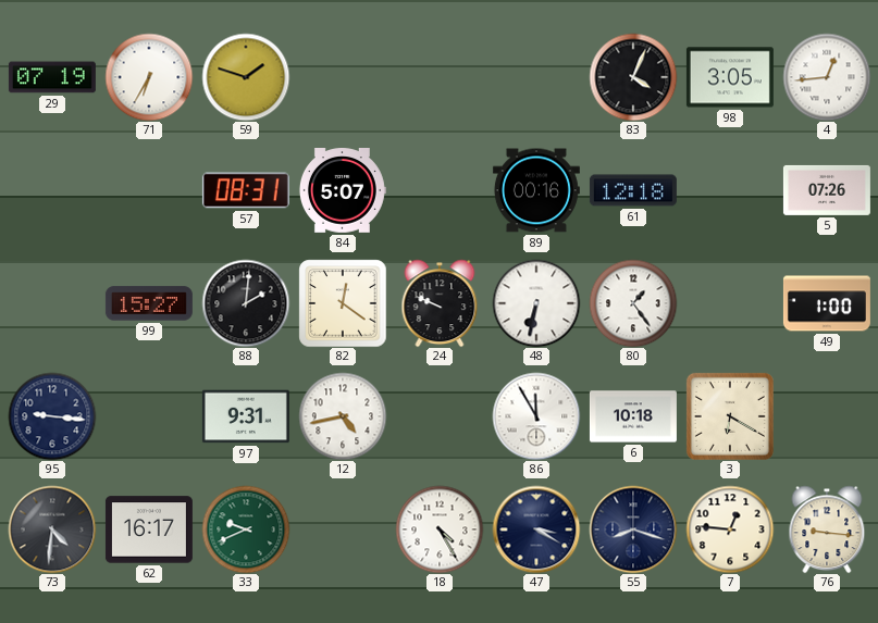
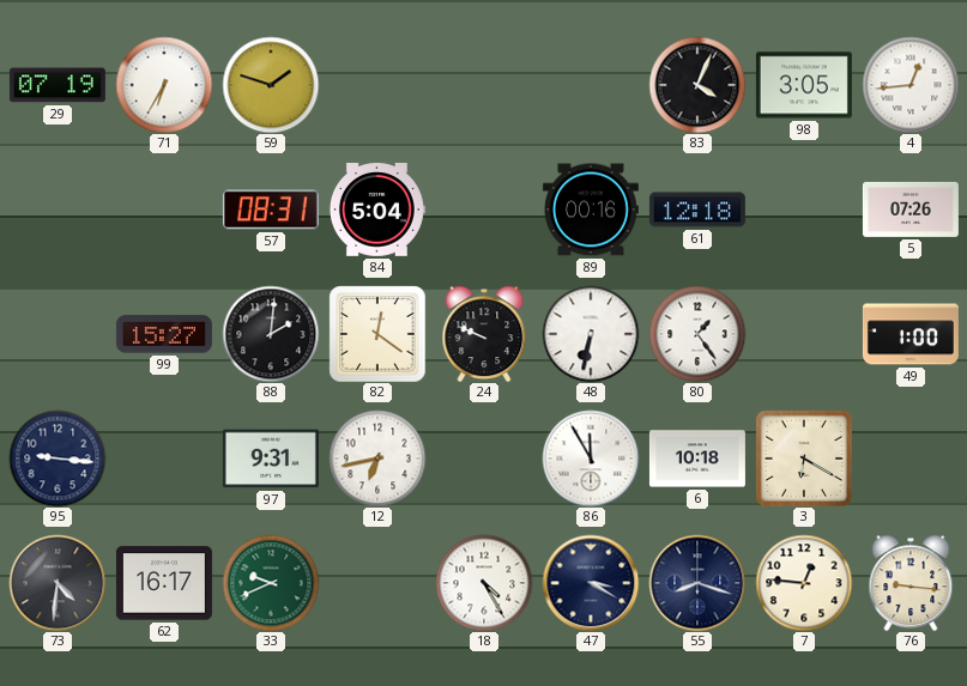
84: 5:07 -> 5:04 (377, 211)
12: 4:43 -> 6:43 (377, 459)
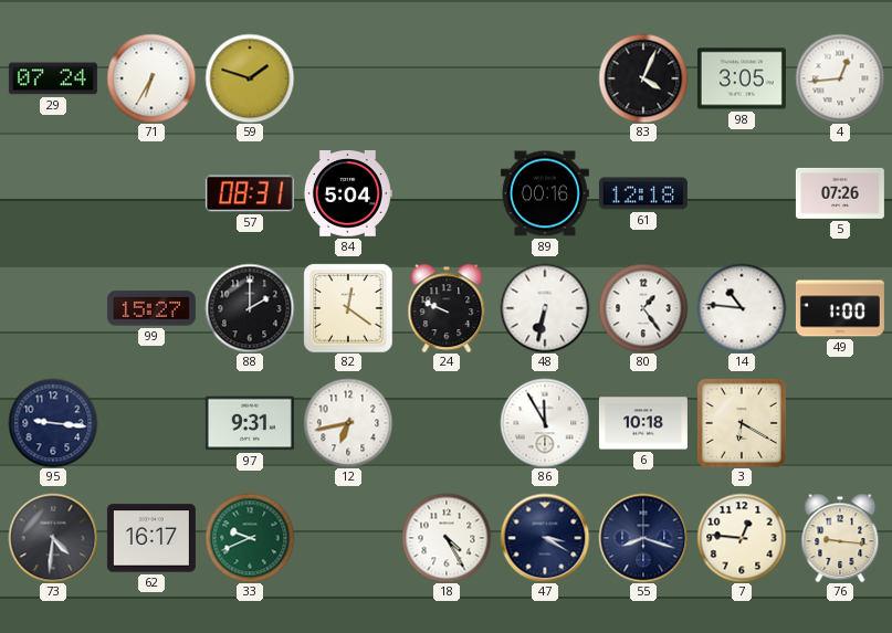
29: 07:19 -> 07:24 (53, 78)
88: 2:01 -> 2:00 (250, 308)
14: none -> 10:46 (742, 308)
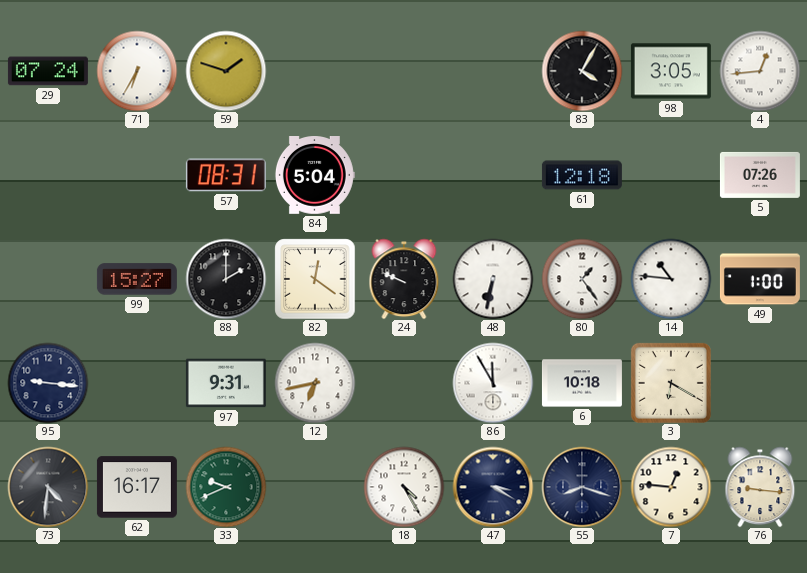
83: 4:04 -> 4:05 (582, 71)
89: 00:16 -> none (545, 193)
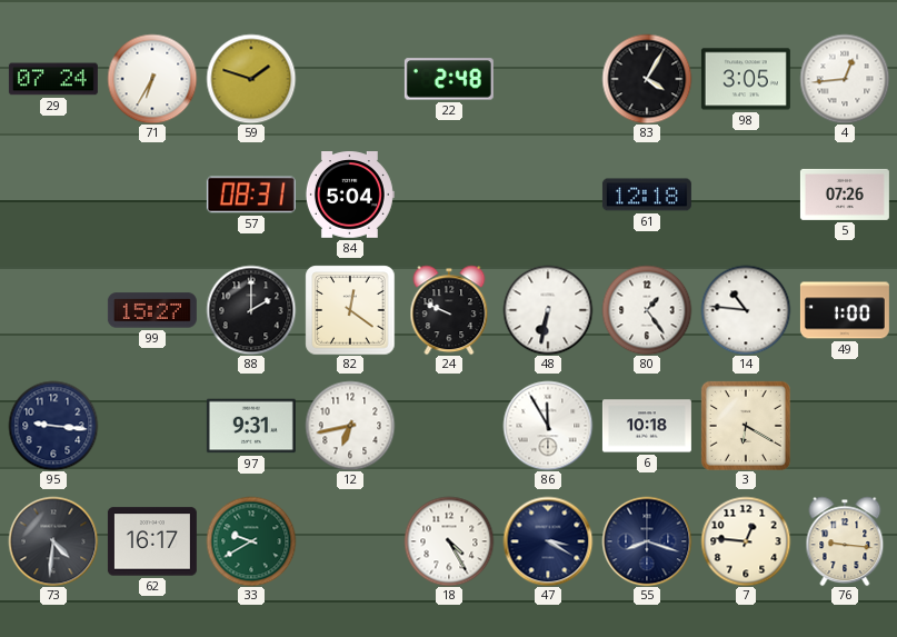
22: none -> 2:48 (449, 79)
33: 9:41 -> 9:40 (251, 541)
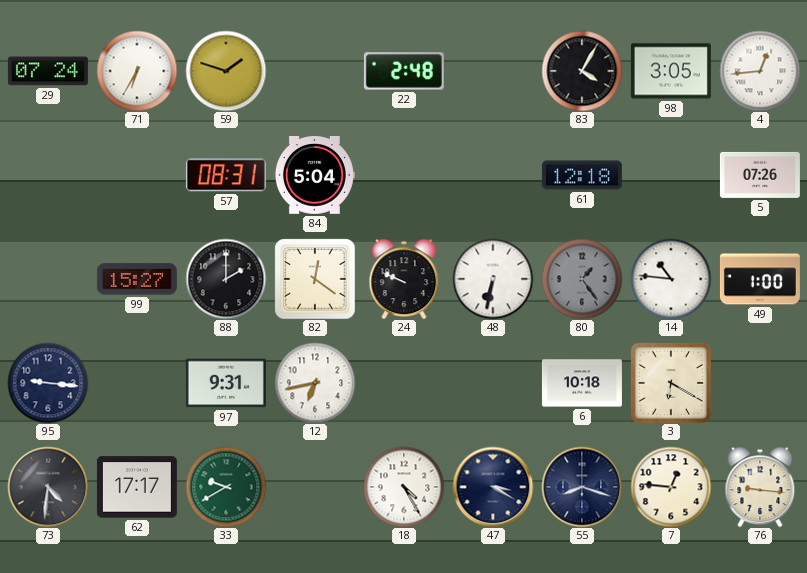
80 dial: white -> grey (582, 279)
86: 11:55 -> none (548, 426)
62: 16:17 -> 17:17 (137, 487)
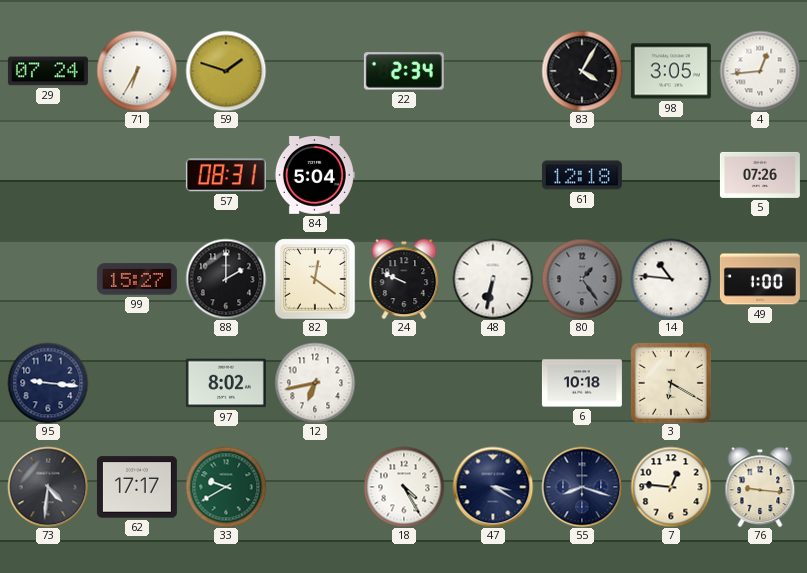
22: 2:48 -> 2:34 (404, 71)
97: 9:31 -> 8:02 (226, 383)
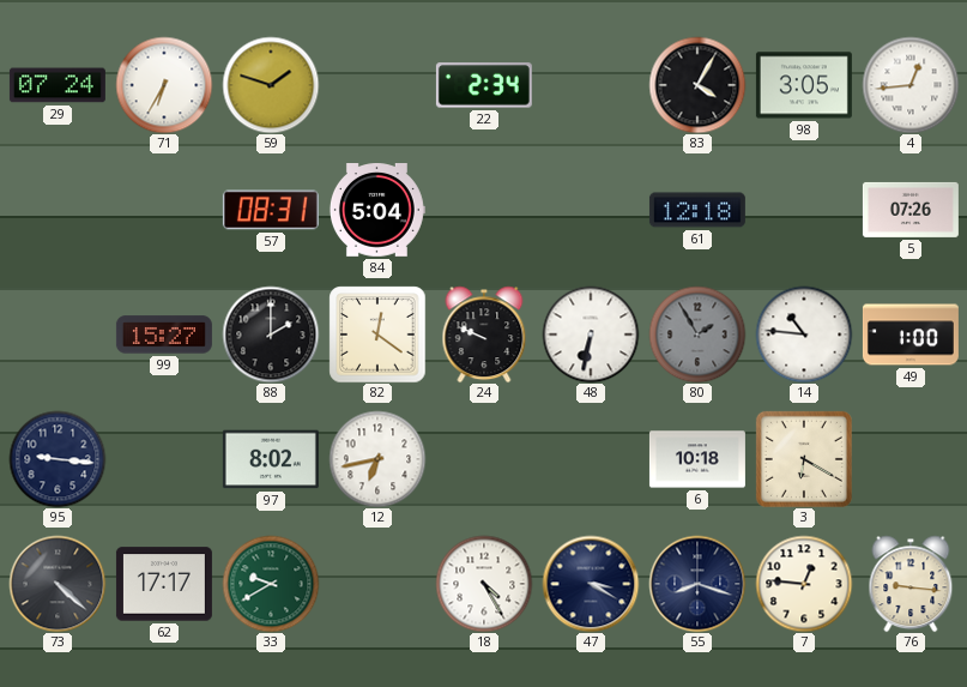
80: 1:24 -> 1:55 (697, 335)
73: 4:31 -> 4:22 (58, 584)
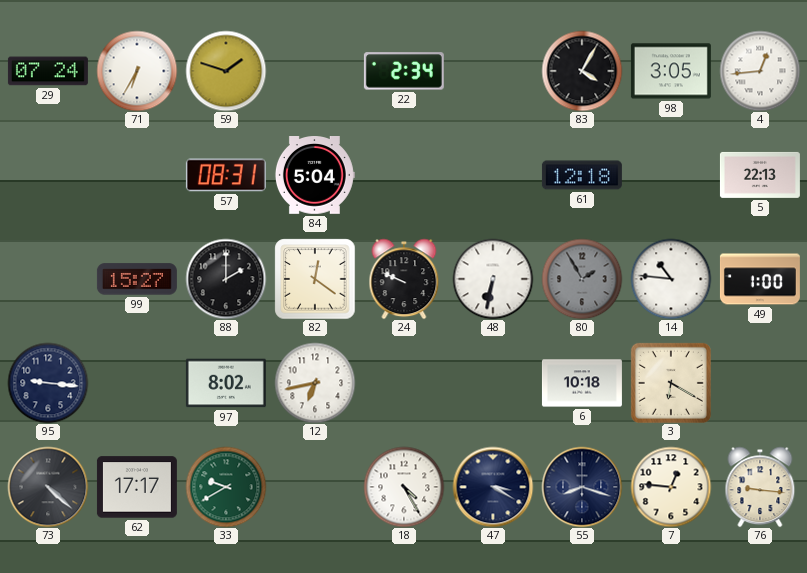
5: 07:26 -> 22:13 (760, 175)
